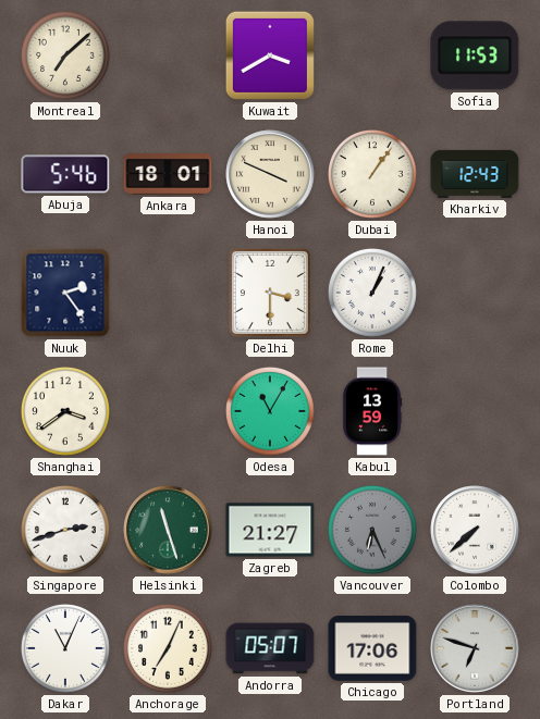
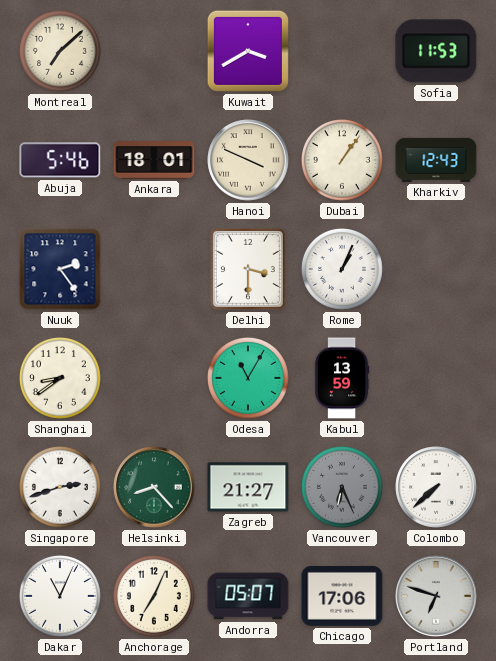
Shanghai: 3:39 -> 8:39 (61, 379)
Helsinki: 11:27 -> 8:23 (154, 487)
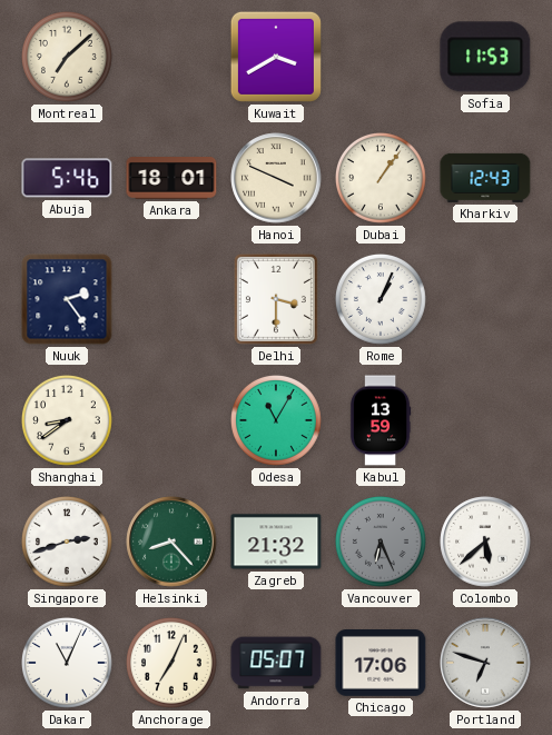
Zagreb: 21:27 -> 21:32 (276, 542)
Colombo: 7:38 -> 5:38 (485, 542)
